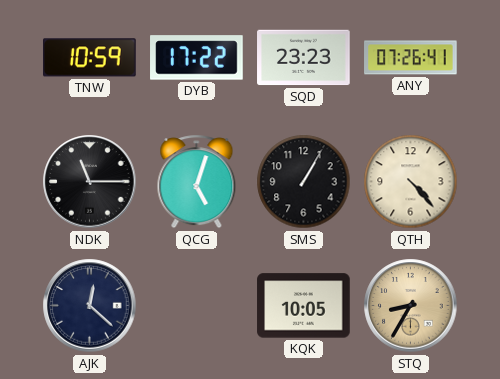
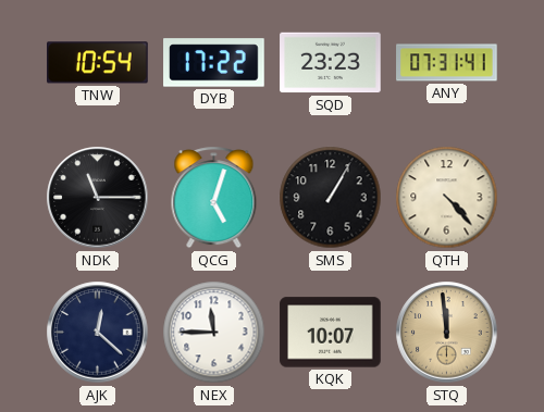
TNW: 10:59 -> 10:54 (98, 63)
ANY: 07:26 -> 07:31 (447, 63)
NEX: none -> 11:45 (214, 333)
KQK: 10:05 -> 10:07 (331, 333)
STQ: 8:35 -> 11:59 (447, 333)
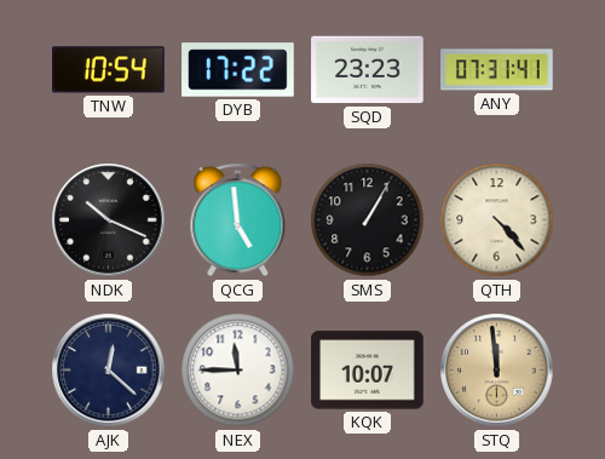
NDK: 11:15 -> 10:19 (109, 220)
QCG: 5:03 -> 4:59 (238, 220)
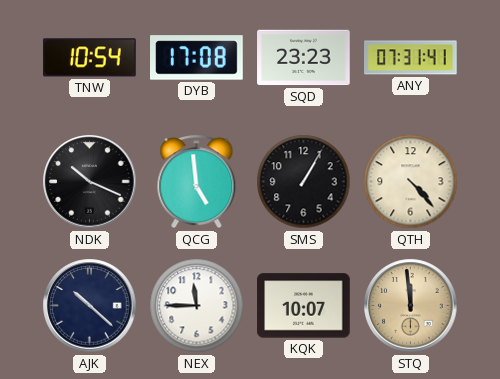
DYB: 17:22 -> 17:08 (197, 58)
AJK: 12:22 -> 10:22 (90, 306)
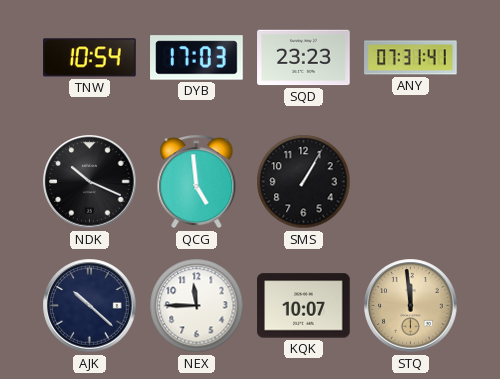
DYB: 17:08 -> 17:03 (197, 58)
QTH: 4:23 -> none (411, 182)
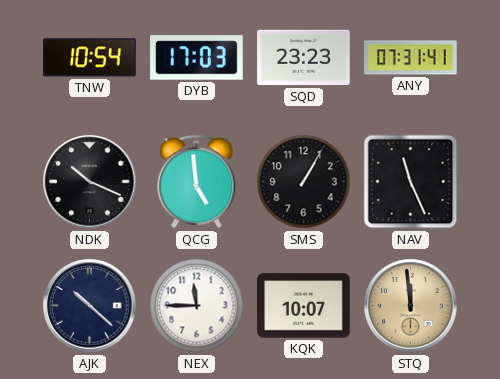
NAV: none -> 11:26 (411, 182)
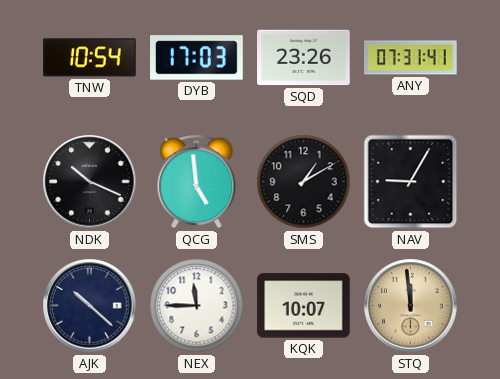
SQD: 23:23 -> 23:26 (304, 58)
SMS: 1:05 -> 1:10 (304, 182)
NAV: 11:26 -> 9:05 (411, 182)
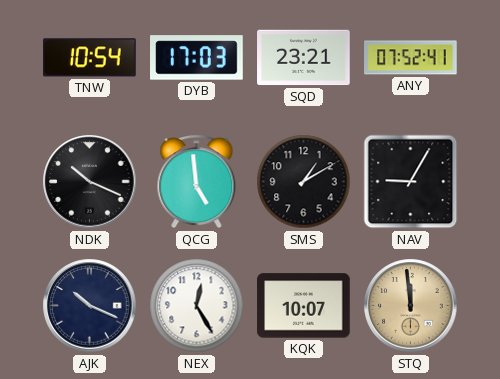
SQD: 23:26 -> 23:21 (304, 58)
ANY: 07:31 -> 07:52 (411, 58)
AJK: 10:22 -> 10:19 (90, 306)
NEX: 11:45 -> 12:25 (197, 306)
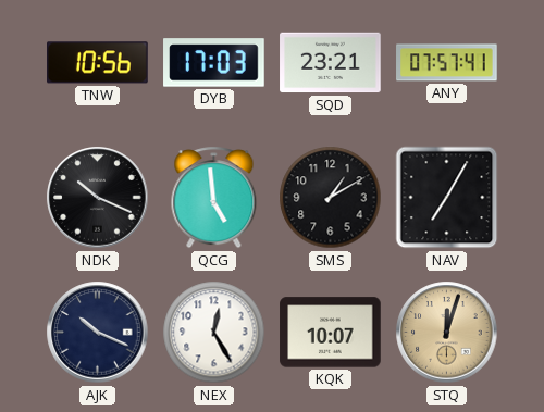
TNW: 10:54 -> 10:56 (98, 63)
ANY: 07:52 -> 07:57 (447, 63)
NAV: 9:05 -> 7:05 (447, 198)
STQ: 11:59 -> 12:03 (447, 333)
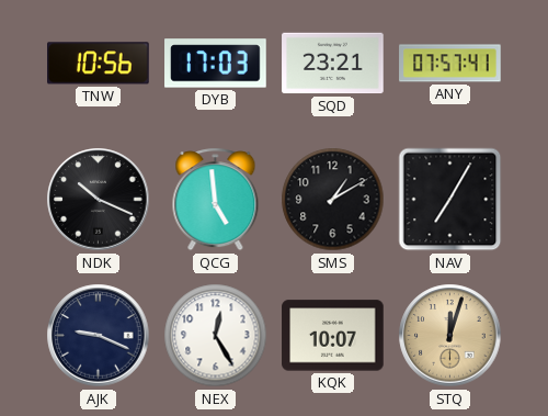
AJK: 10:19 -> 9:19 (99, 336)
